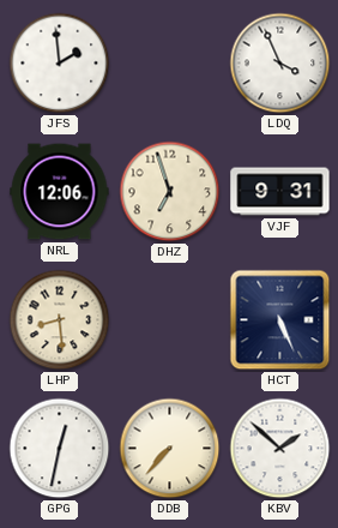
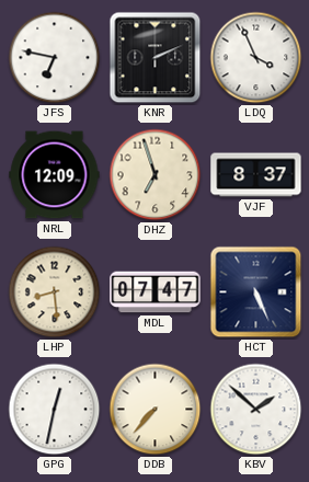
JFS: 1:59 -> 6:47 (55, 58)
KNR: none -> 2:11 (156, 58)
NRL: 12:06 -> 12:09 (55, 175)
VJF: 9:31 -> 8:37 (256, 175)
MDL: none -> 07:47 (156, 292)
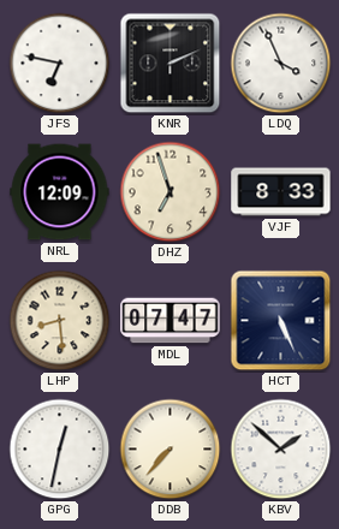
VJF: 8:37 -> 8:33 (281, 192)
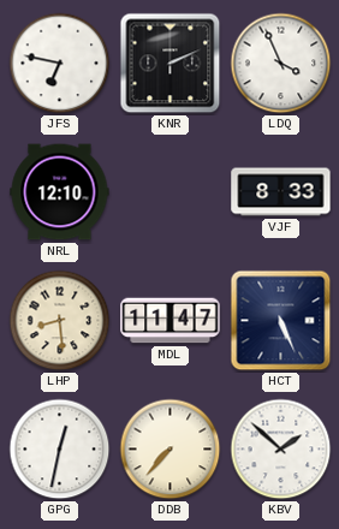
NRL: 12:09 -> 12:10 (60, 192)
DHZ: 6:57 -> none (171, 192)
MDL: 07:47 -> 11:47 (171, 321)
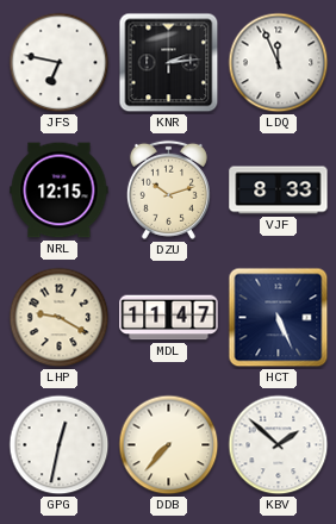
KNR: 2:11 -> 2:14 (169, 63)
LDQ: 3:56 -> 11:56 (279, 63)
NRL: 12:10 -> 12:15 (60, 191)
DZU: none -> 10:12 (168, 189)
LHP: 8:29 -> 9:20 (60, 318)
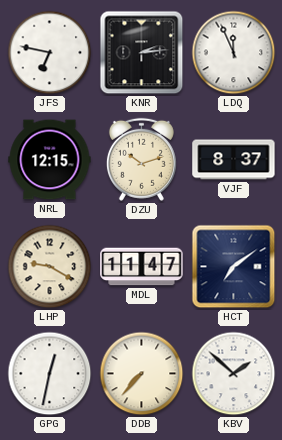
VJF: 8:33 -> 8:37 (234, 160)
HCT: 5:26 -> 7:09 (234, 267)
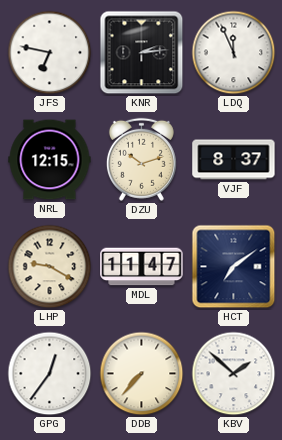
GPG: 12:32 -> 12:36 (50, 374)
